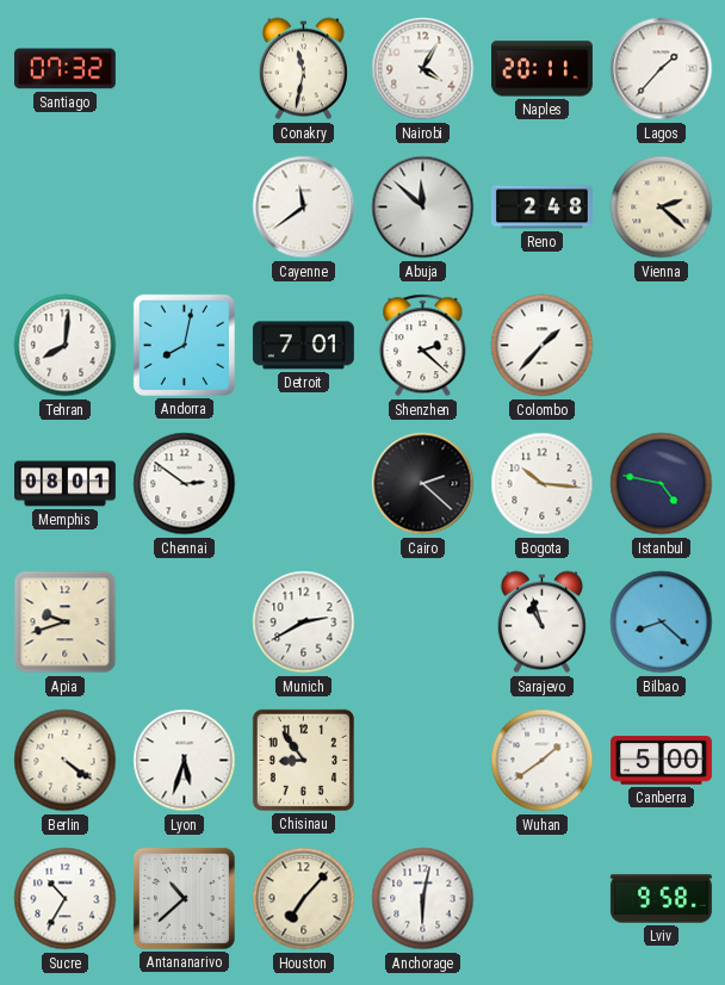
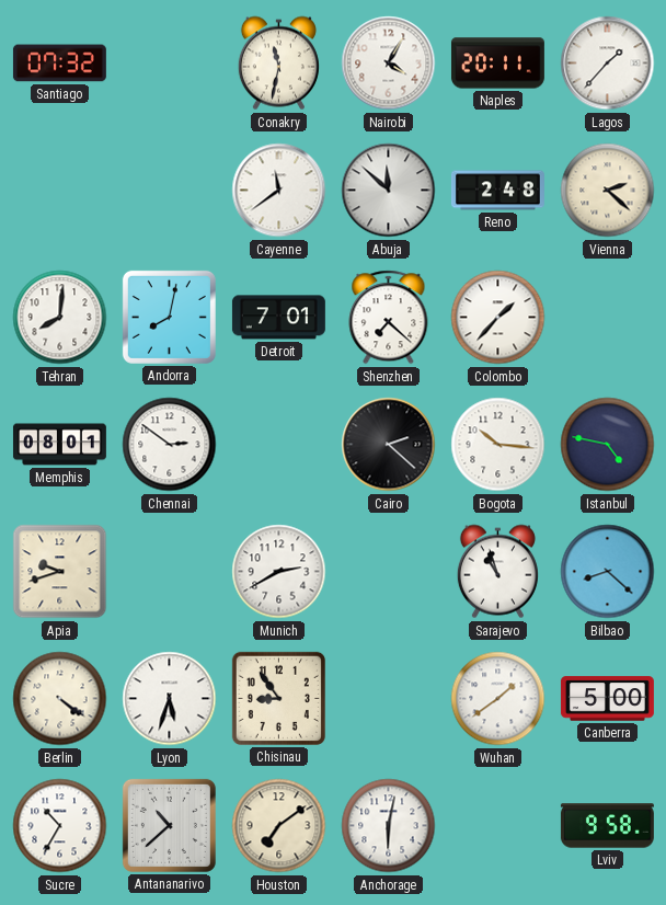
Shenzhen: 2:22 -> 7:22 (389, 318)
Houston: 7:07 -> 7:09 (279, 826)
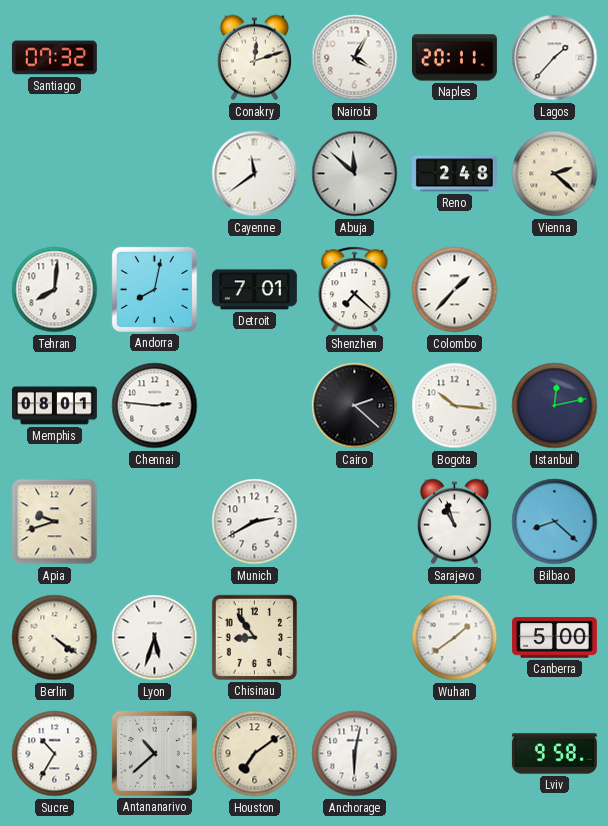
Conakry: 11:32 -> 12:12 (254, 58)
Chennai: 2:51 -> 2:46 (155, 406)
Istanbul: 4:47 -> 12:13 (555, 406)
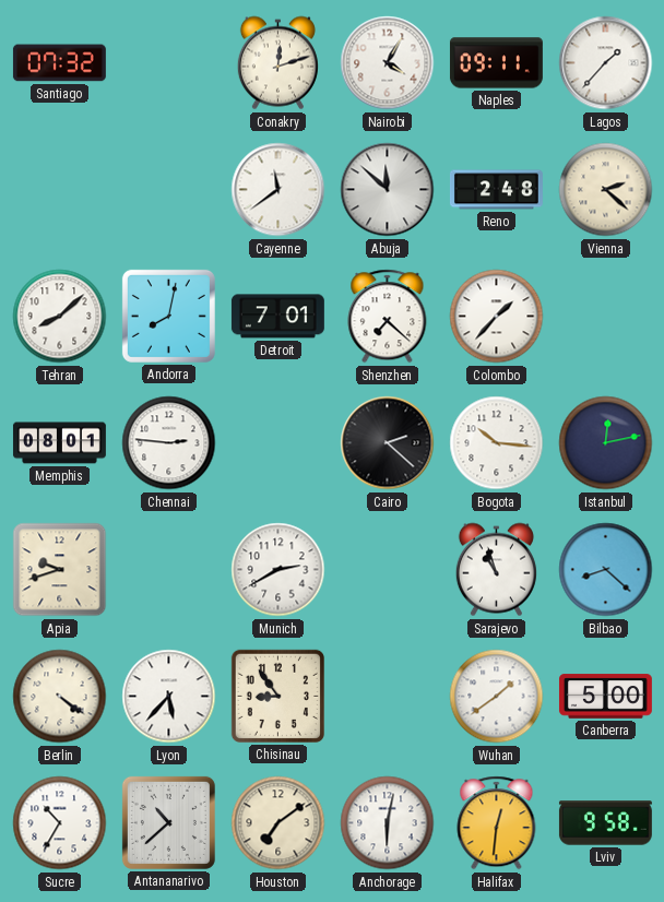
Naples: 20:11 -> 09:11 (496, 63)
Tehran: 8:01 -> 8:08 (60, 317)
Lyon: 5:33 -> 5:37 (169, 697)
Halifax: none -> 12:31 (497, 823)
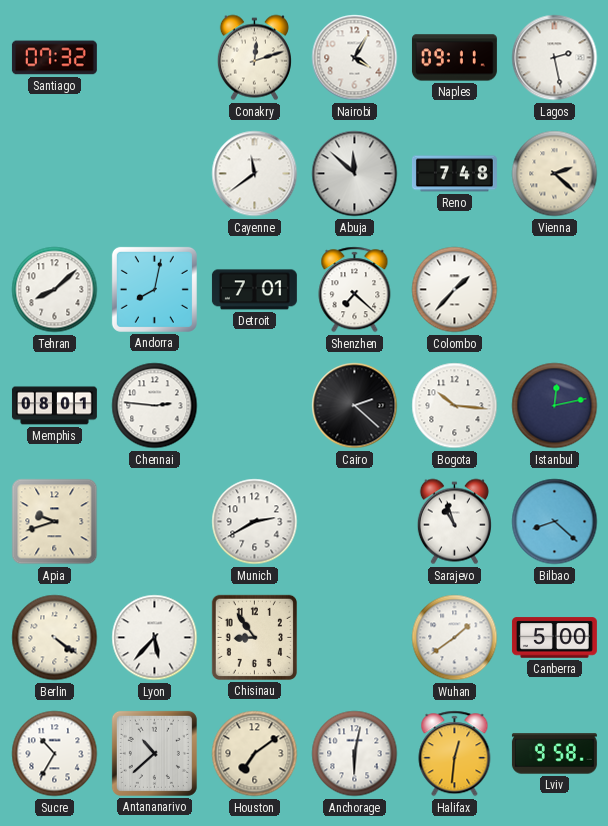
Lagos: 1:37 -> 2:28 (555, 58)
Reno: 2:48 -> 7:48 (454, 174)
